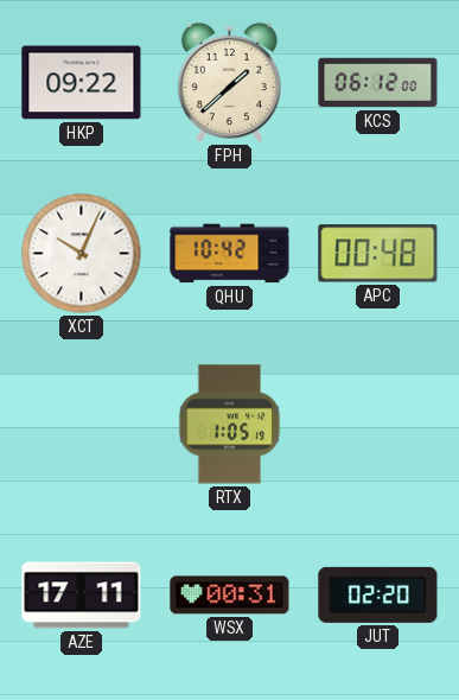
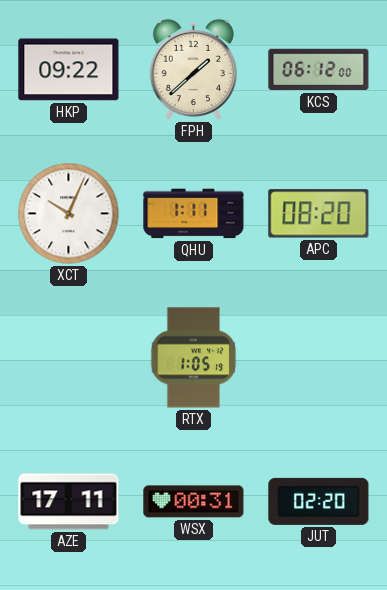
QHU: 10:42 -> 1:11 (194, 214)
APC: 00:48 -> 08:20 (319, 214)
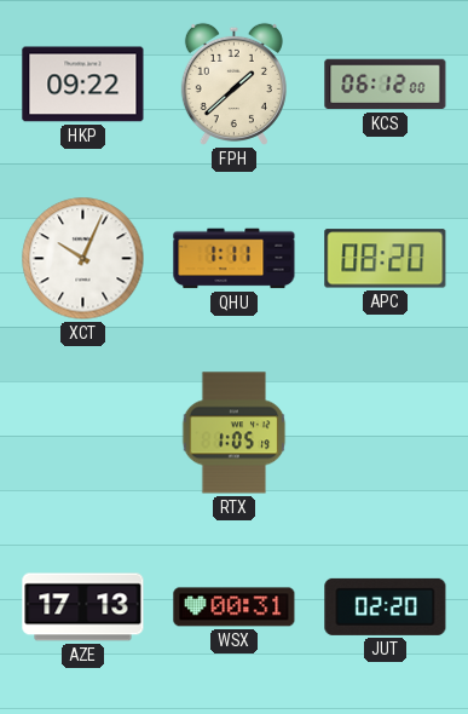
AZE: 17:11 -> 17:13 (83, 608)
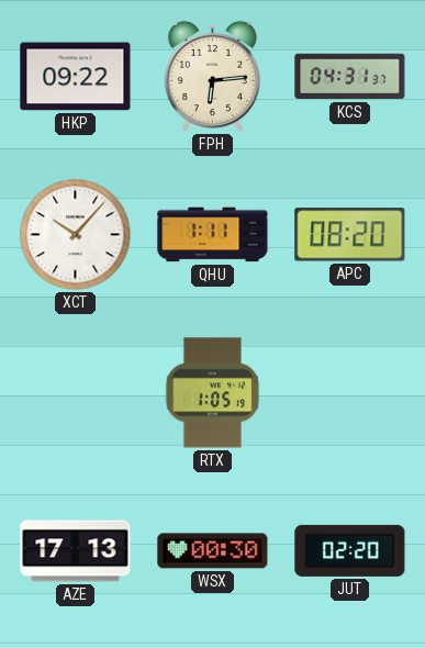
FPH: 1:38 -> 6:14 (212, 76)
KCS: 06:12 -> 04:31 (350, 77)
XCT: 10:04 -> 10:07 (76, 235)
WSX: 00:31 -> 00:30 (213, 551)
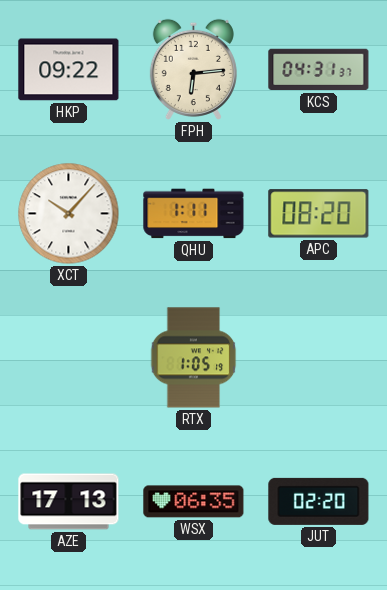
WSX: 00:30 -> 06:35 (194, 502)
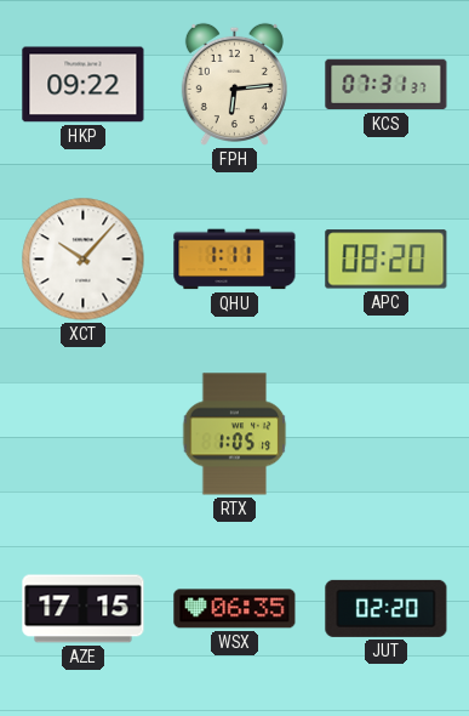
KCS: 04:31 -> 07:31 (387, 85)
AZE: 17:13 -> 17:15 (84, 609)
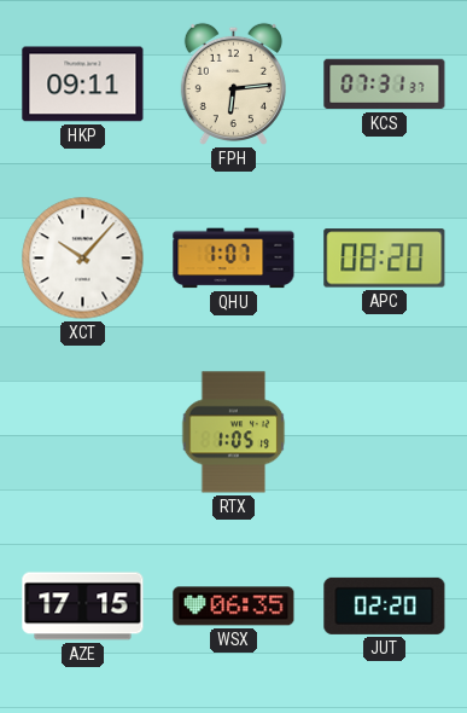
HKP: 09:22 -> 09:11 (83, 85)
QHU: 1:11 -> 1:07 (234, 259)
